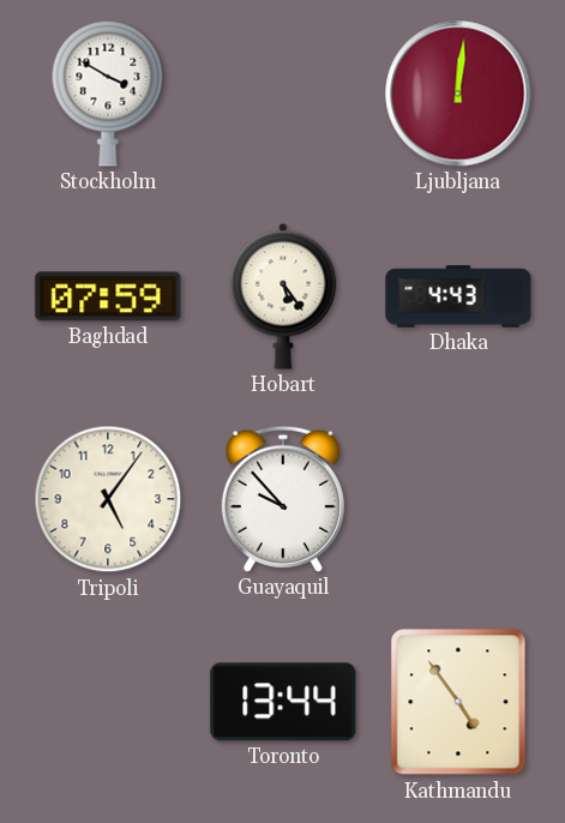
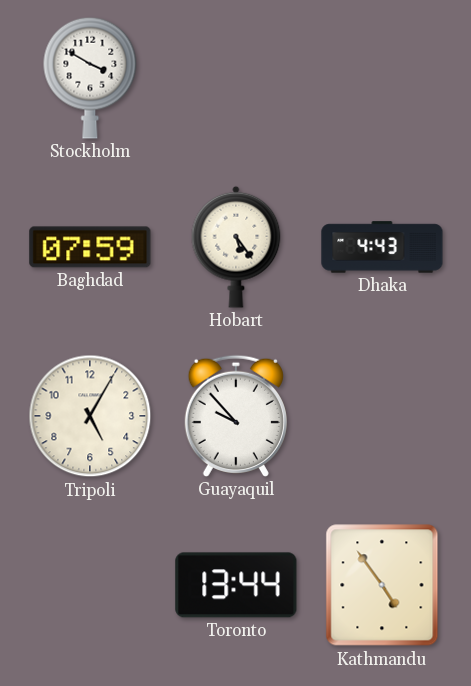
Ljubljana: 12:01 -> none (458, 94)
Tripoli: 5:06 -> 5:05 (90, 416)
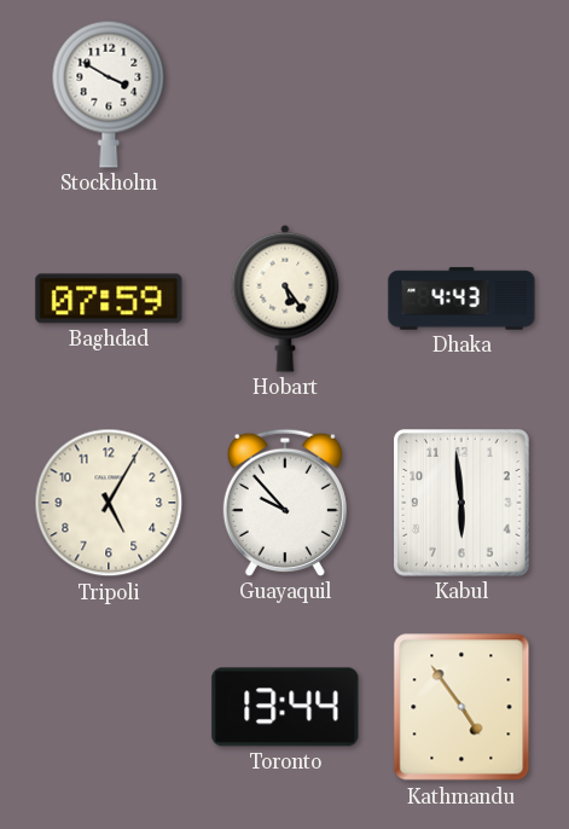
Kabul: none -> 5:59 (463, 503)
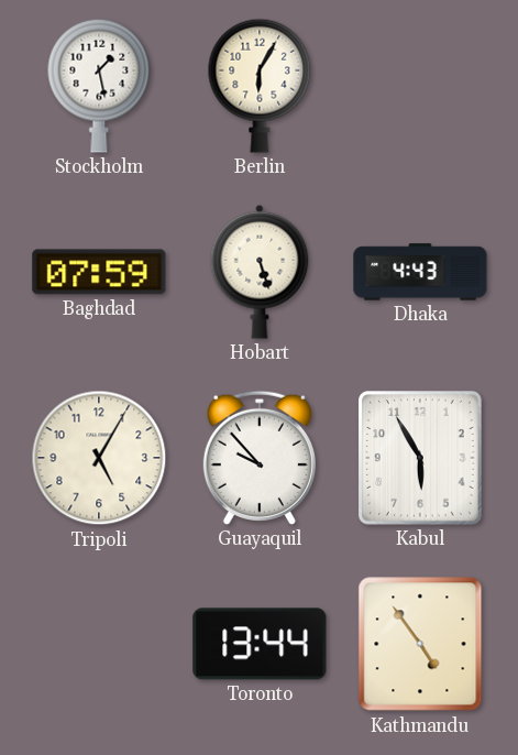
Stockholm: 3:50 -> 1:28 (99, 86)
Berlin: none -> 6:05 (260, 86)
Hobart: 5:24 -> 5:27 (260, 272)
Kabul: 5:59 -> 5:55 (421, 458)
